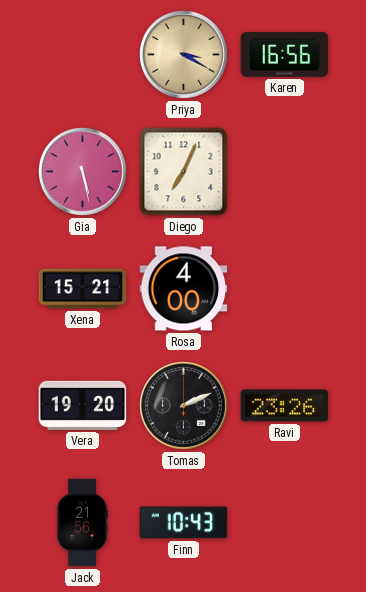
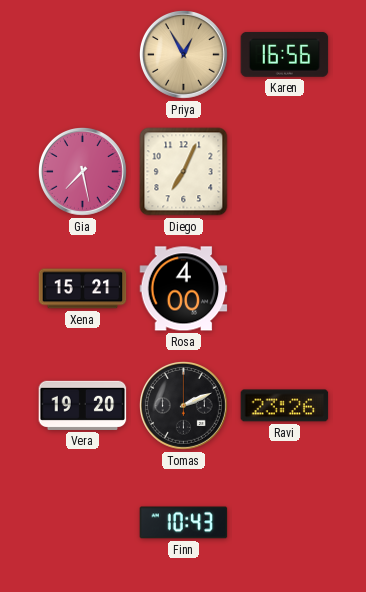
Priya: 3:20 -> 12:55 (184, 55)
Gia: 5:28 -> 7:28 (83, 172)
Jack: 21:56 -> none (82, 523)
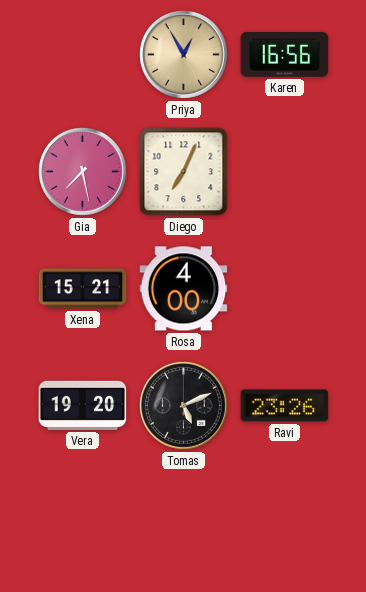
Tomas: 2:11 -> 5:11 (184, 406)
Finn: 10:43 -> none (184, 523)
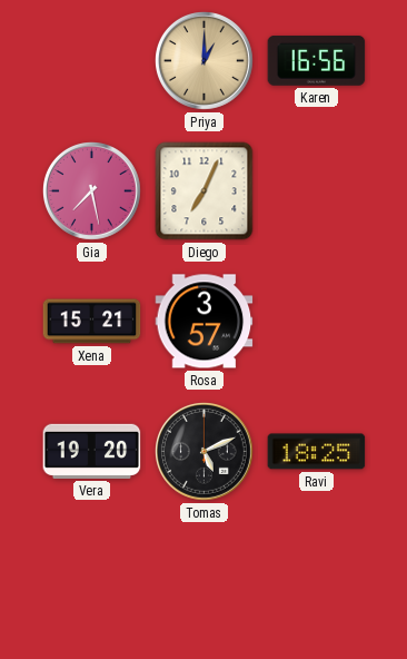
Priya: 12:55 -> 1:00 (205, 61)
Rosa: 4:00 -> 3:57 (205, 322)
Ravi: 23:26 -> 18:25 (317, 452)
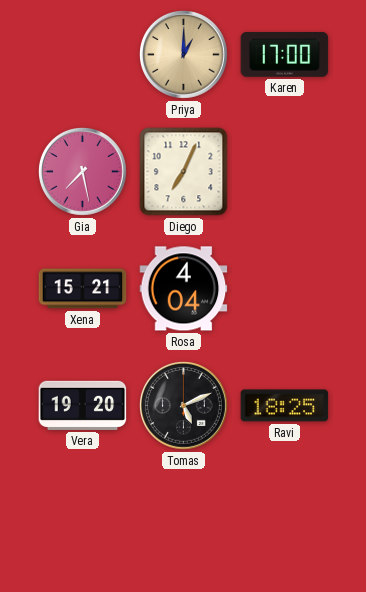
Karen: 16:56 -> 17:00 (285, 55)
Rosa: 3:57 -> 4:04 (184, 289)
